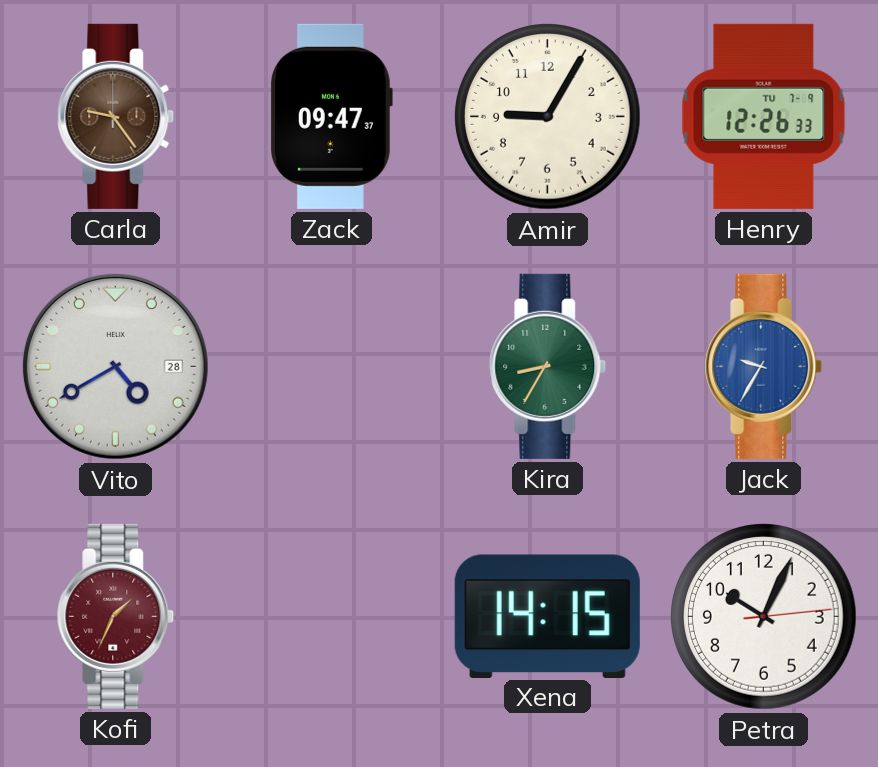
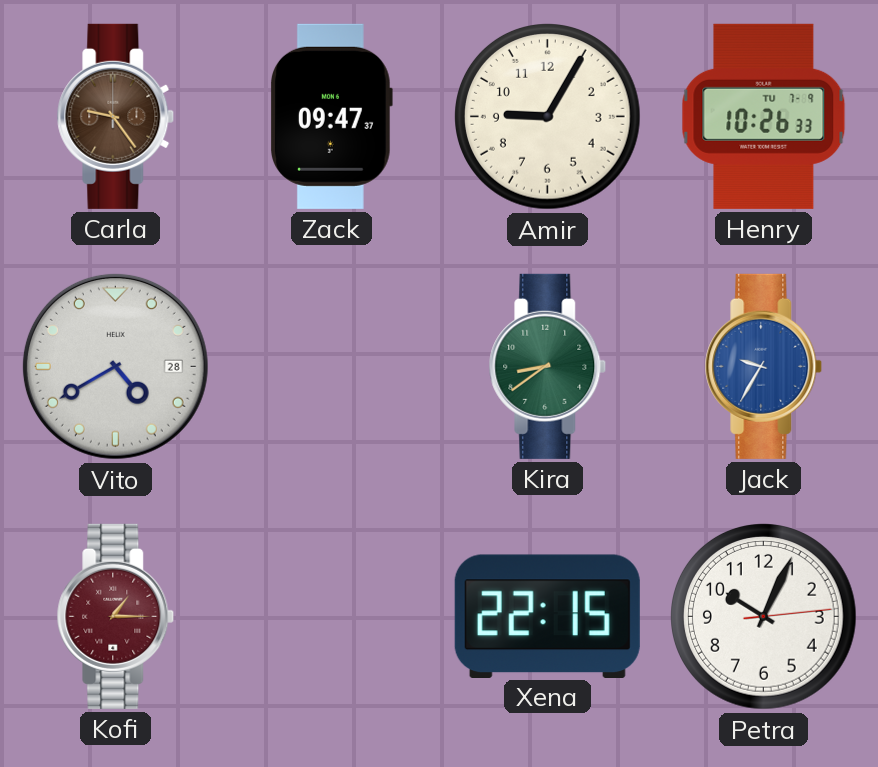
Henry: 12:26 -> 10:26 (764, 116)
Kira: 8:35 -> 8:39 (548, 366)
Kofi: 1:34 -> 1:15 (116, 616)
Xena: 14:15 -> 22:15 (547, 616)
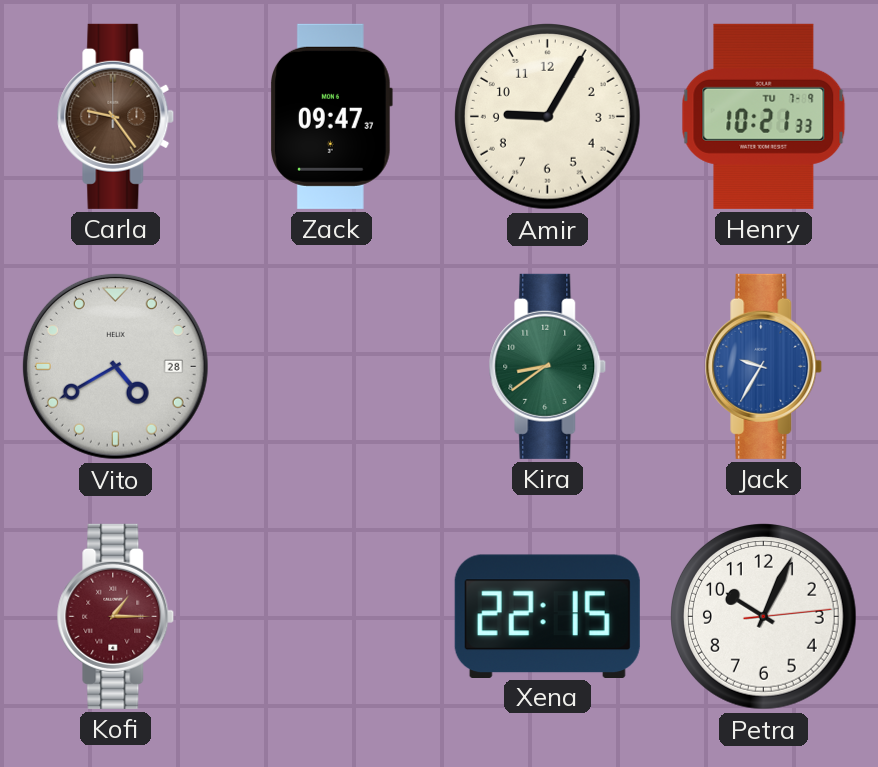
Henry: 10:26 -> 10:21 (764, 116)
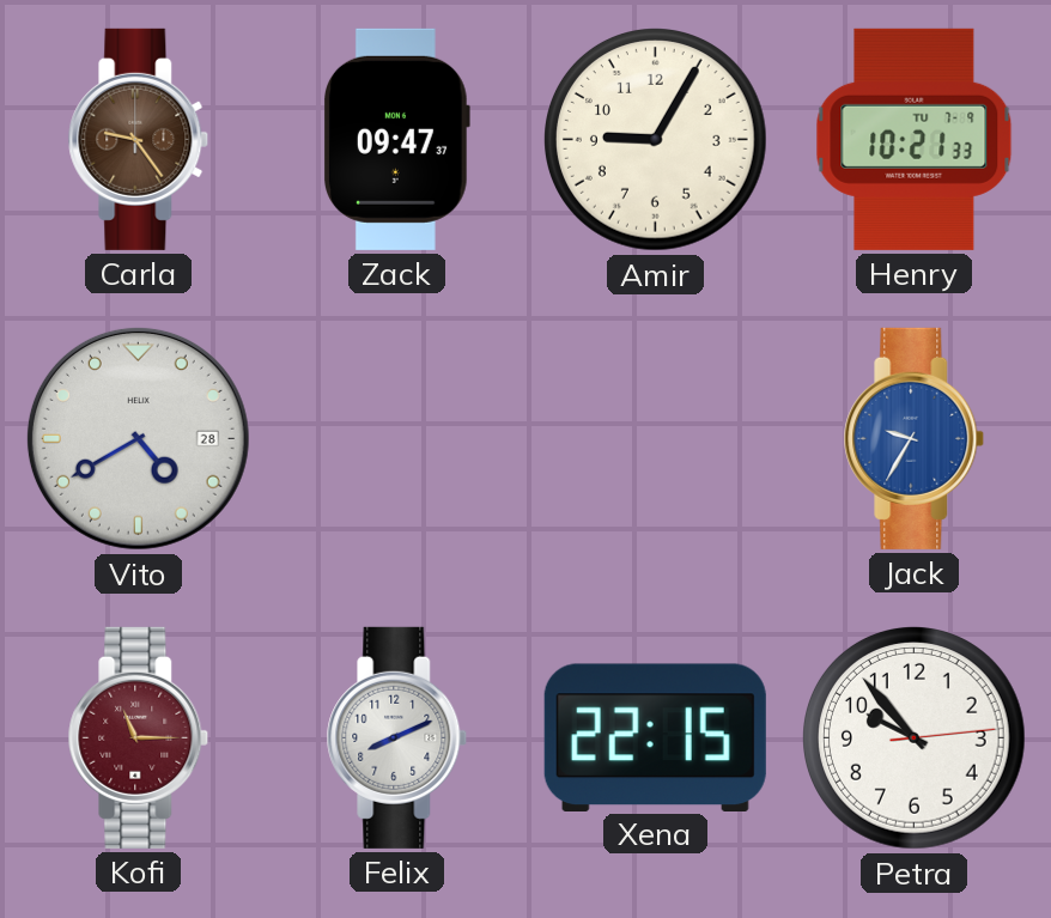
Kira: 8:39 -> none (548, 366)
Kofi: 1:15 -> 11:15 (139, 737)
Felix: none -> 8:11 (397, 737)
Petra: 10:04 -> 9:53 (915, 738)
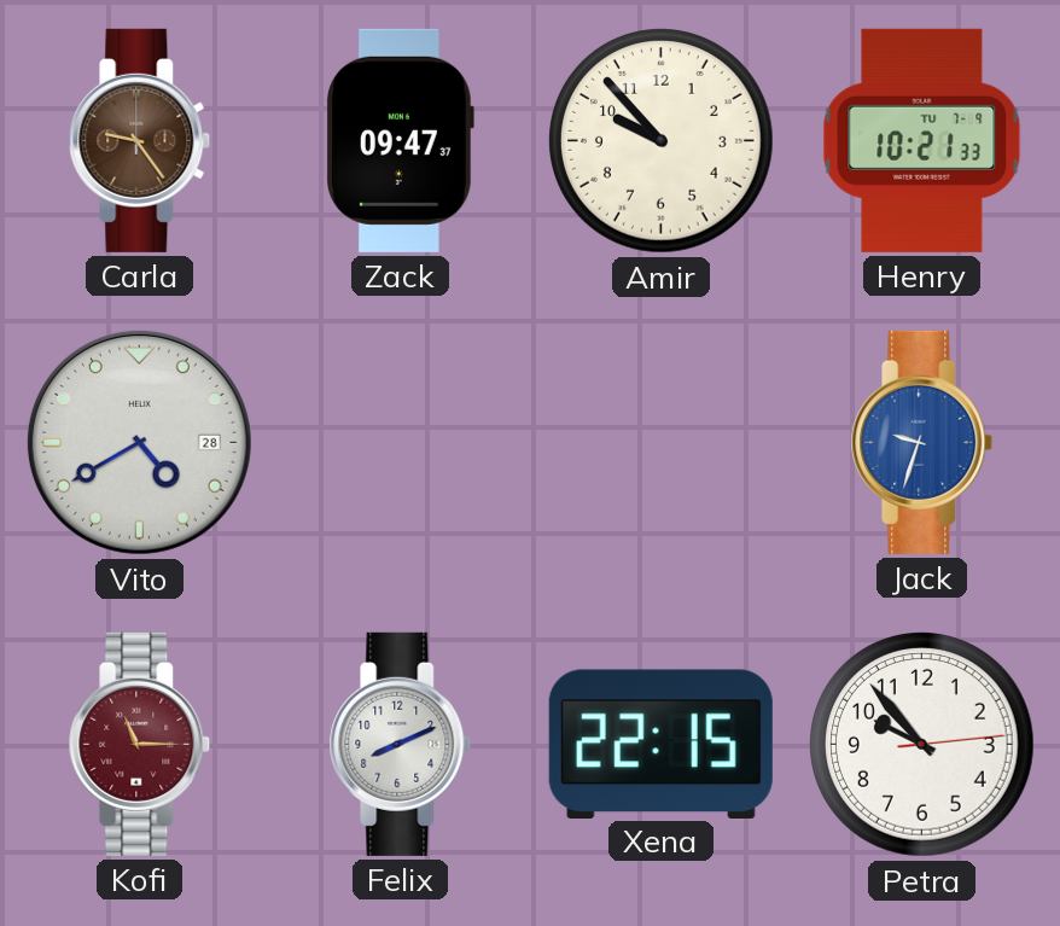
Amir: 9:05 -> 9:53 (662, 141)
Jack: 9:35 -> 9:33 (922, 442)
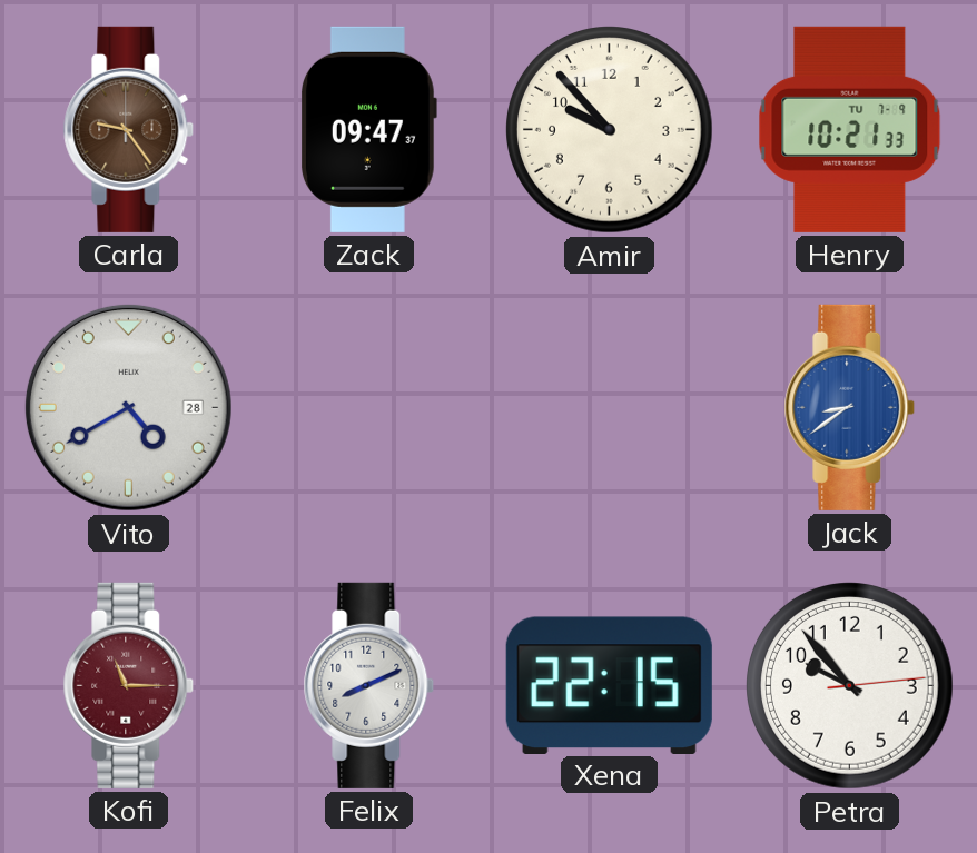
Jack: 9:33 -> 8:39 (850, 407)
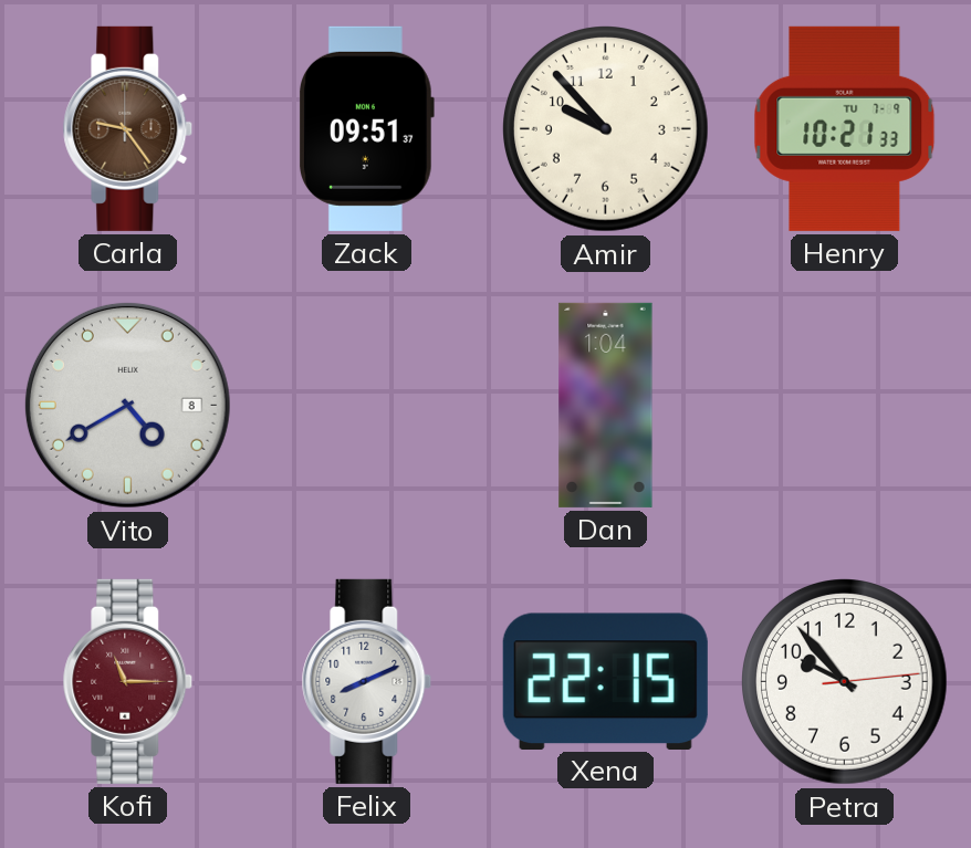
Zack: 09:47 -> 09:51 (367, 128)
Vito date: 28 -> 8 (127, 405)
Dan: none -> 1:04 (606, 405)
Jack: 8:39 -> none (850, 407)
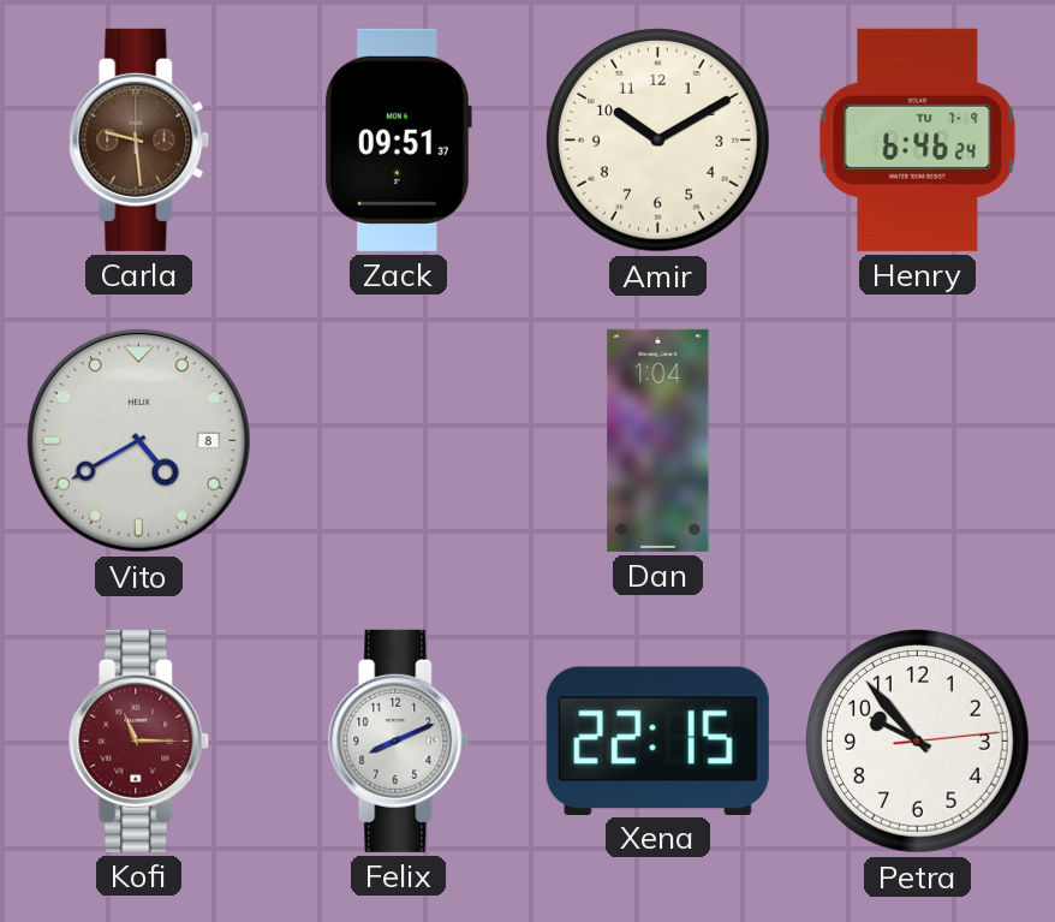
Carla: 9:24 -> 9:29 (139, 139)
Amir: 9:53 -> 10:10 (658, 141)
Henry: 10:21 -> 6:46 (918, 139)
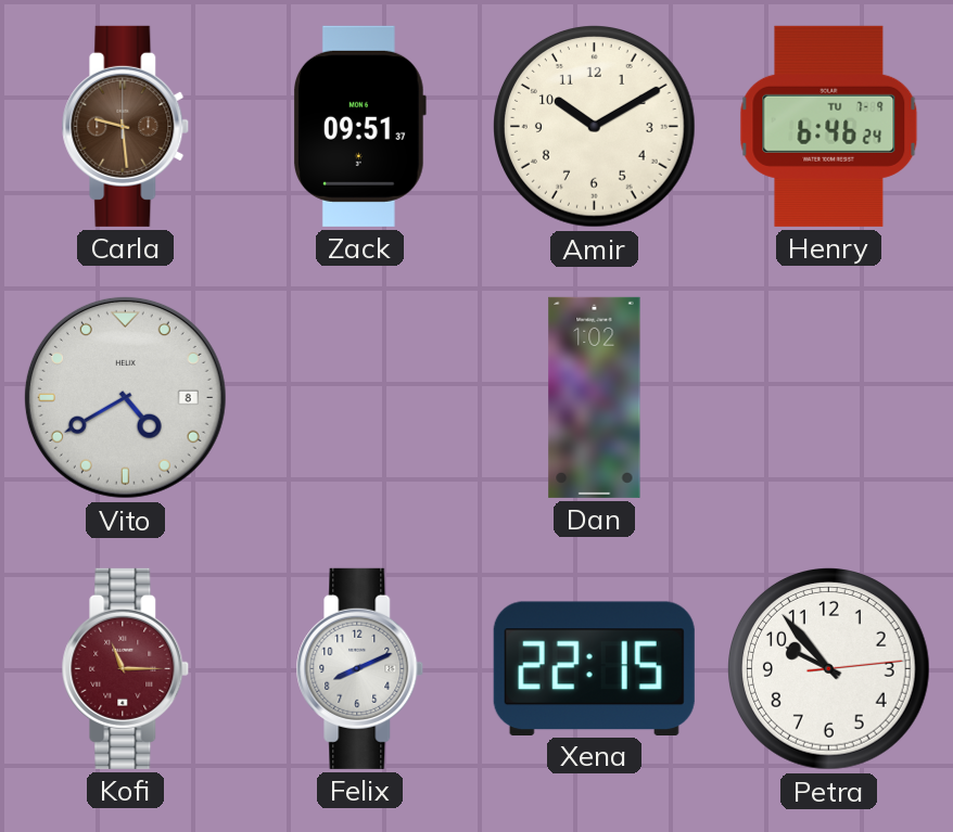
Dan: 1:04 -> 1:02 (595, 397)
